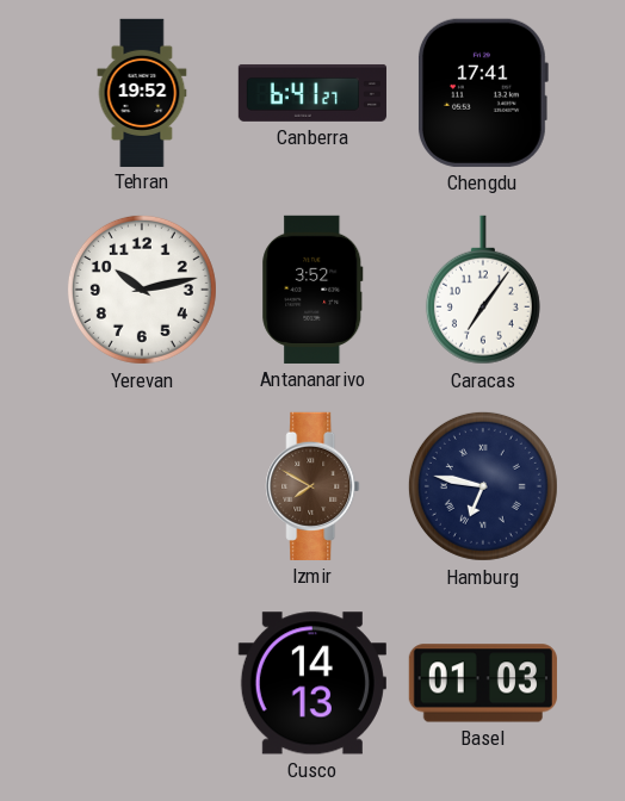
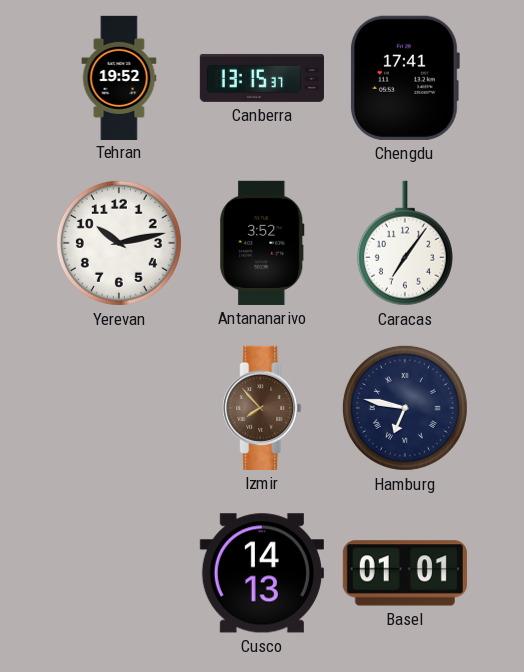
Canberra: 6:41 -> 13:15 (261, 78)
Izmir: 7:50 -> 7:53 (262, 408)
Basel: 01:03 -> 01:01 (405, 573)
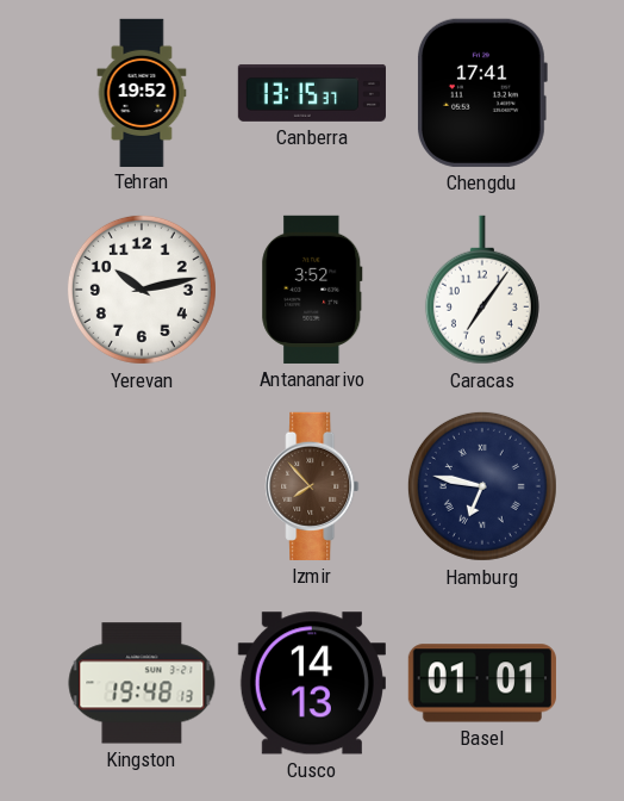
Kingston: none -> 19:48 (142, 683)
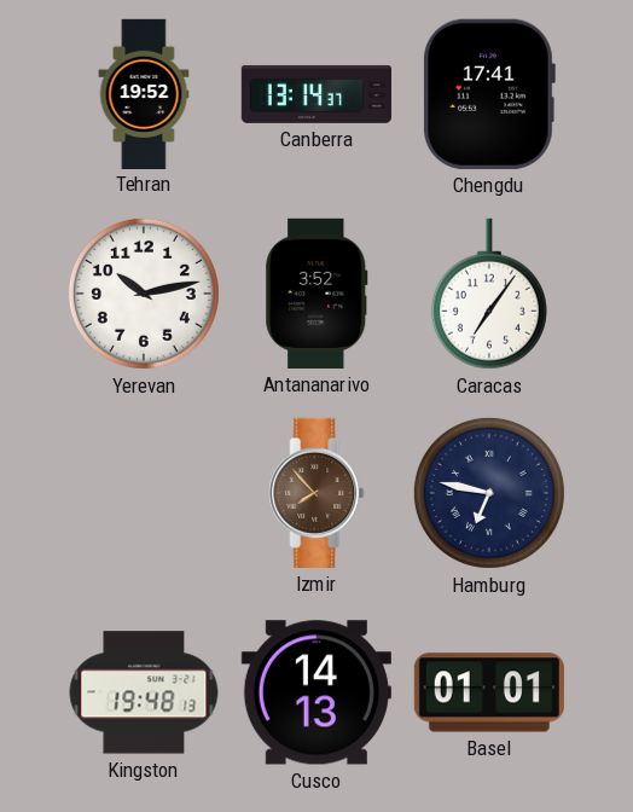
Canberra: 13:15 -> 13:14 (315, 94)
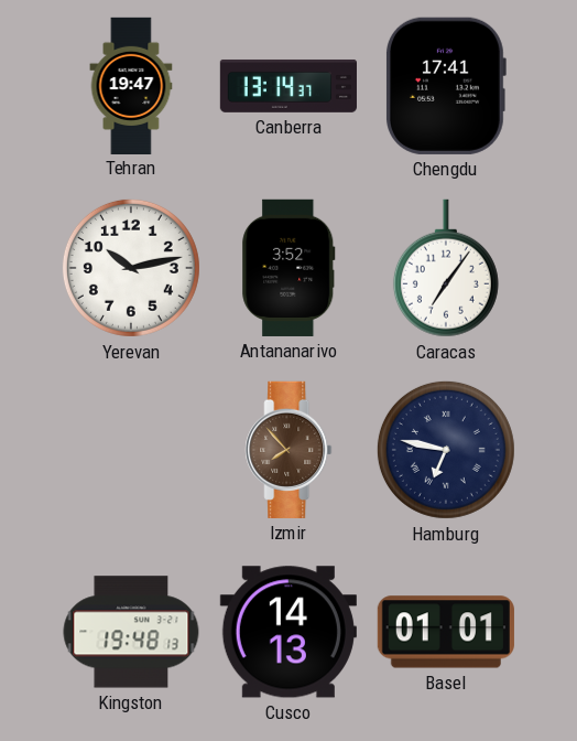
Tehran: 19:52 -> 19:47 (131, 85)
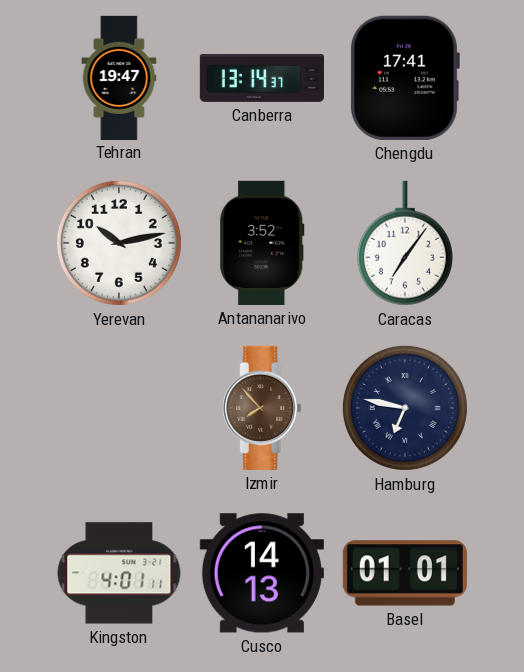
Kingston: 19:48 -> 4:01 (119, 573)
